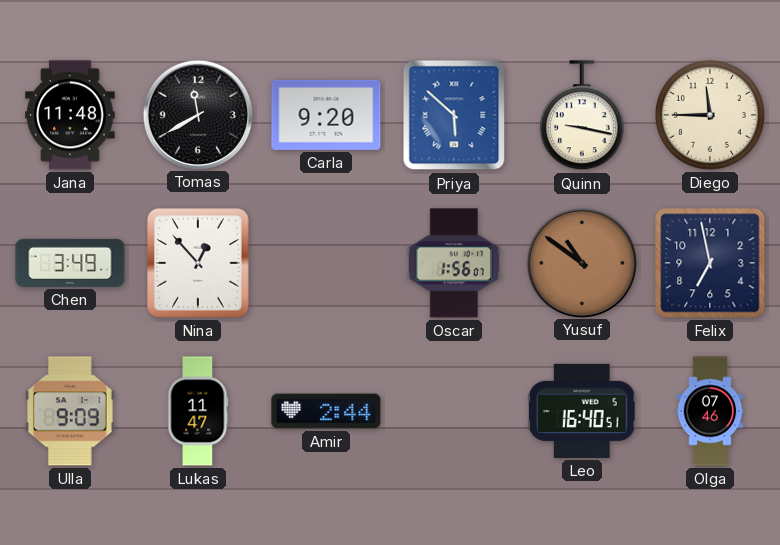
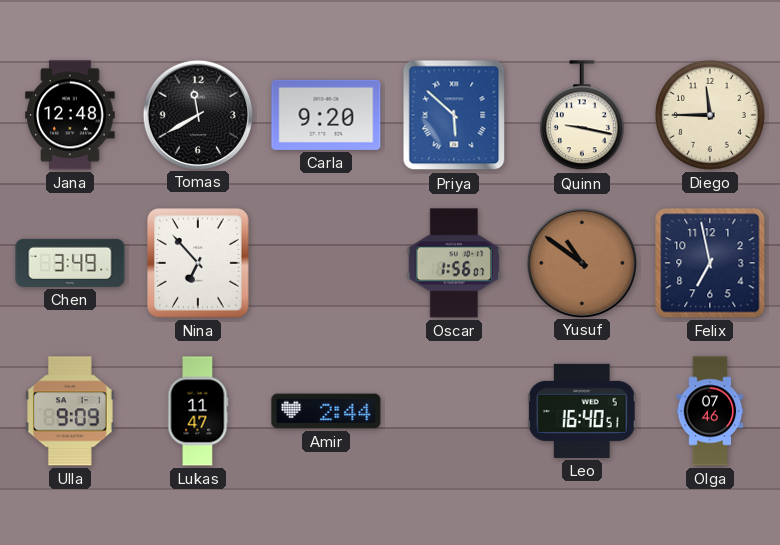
Jana: 11:48 -> 12:48 (70, 115)
Nina: 12:53 -> 6:53 (198, 263)
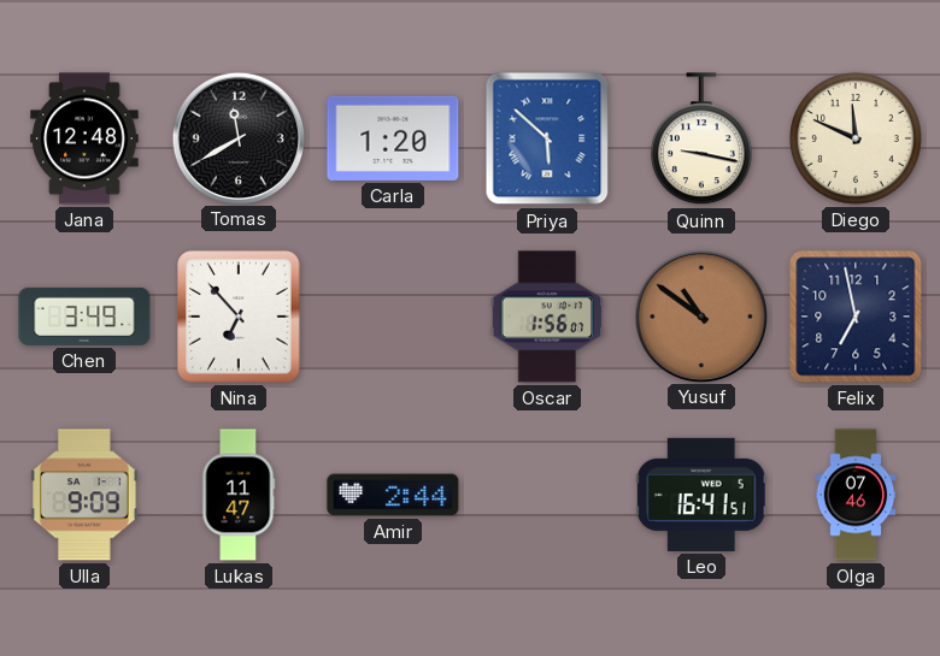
Carla: 9:20 -> 1:20 (393, 138)
Diego: 11:45 -> 11:49 (856, 138)
Leo: 16:40 -> 16:41 (701, 495)
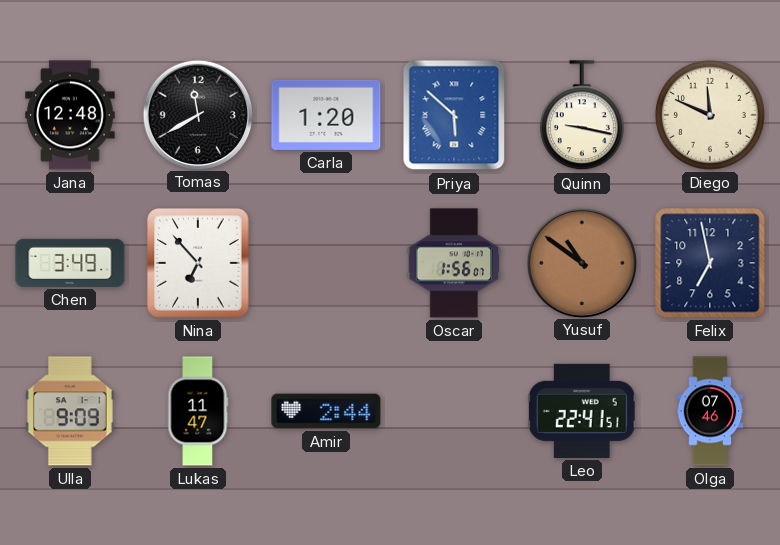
Leo: 16:41 -> 22:41 (582, 411)
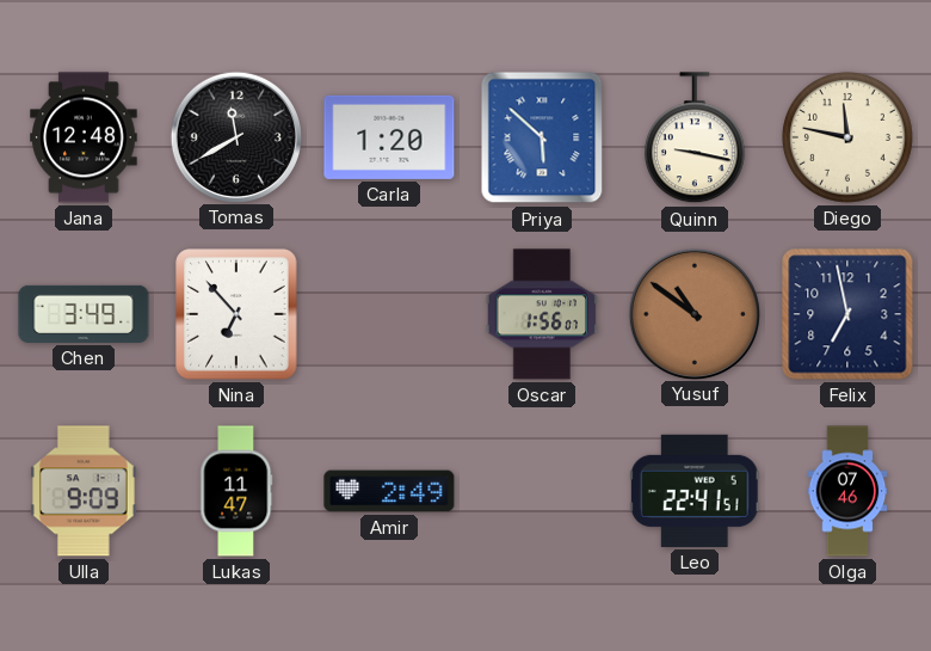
Diego: 11:49 -> 11:47 (847, 137)
Amir: 2:44 -> 2:49 (389, 491)
